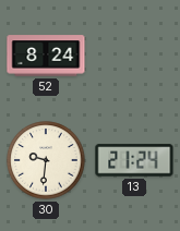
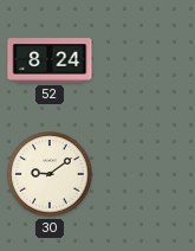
30: 9:31 -> 9:09 (50, 174)
13: 21:24 -> none (134, 160)
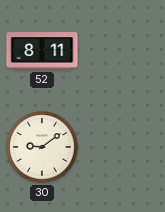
52: 8:24 -> 8:11 (42, 51)
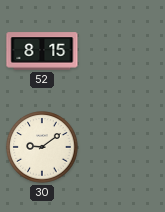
52: 8:11 -> 8:15 (42, 51)
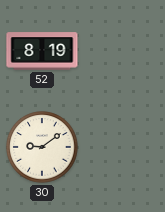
52: 8:15 -> 8:19 (42, 51)
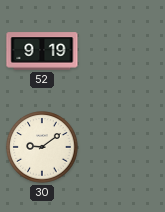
52: 8:19 -> 9:19 (42, 51)
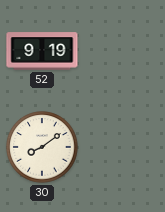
30: 9:09 -> 8:09 (42, 147)
